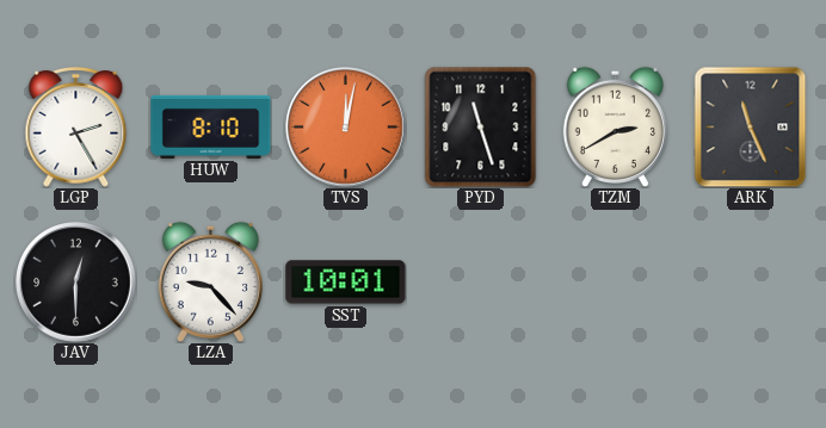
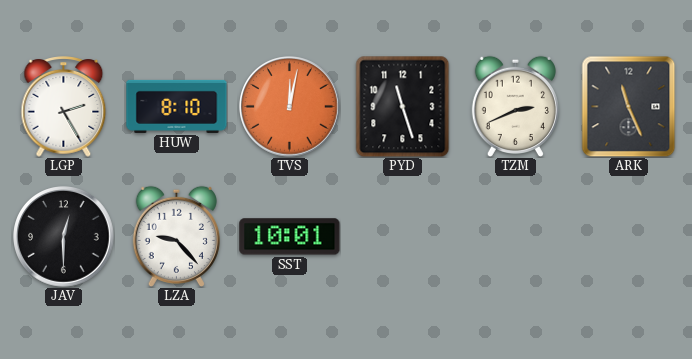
TZM: 2:40 -> 2:41 (515, 106)
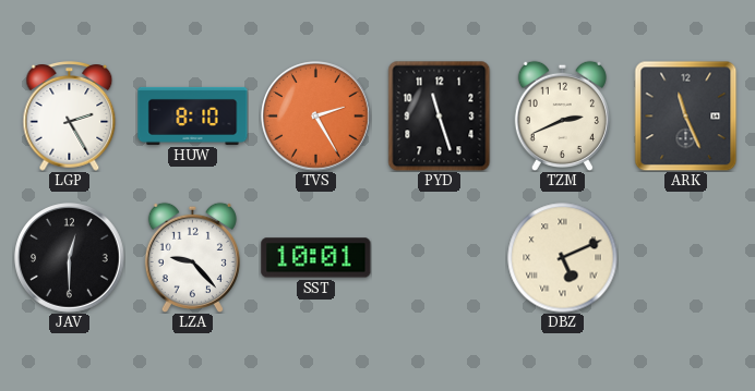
TVS: 12:02 -> 2:25 (316, 117)
DBZ: none -> 5:11 (563, 258)
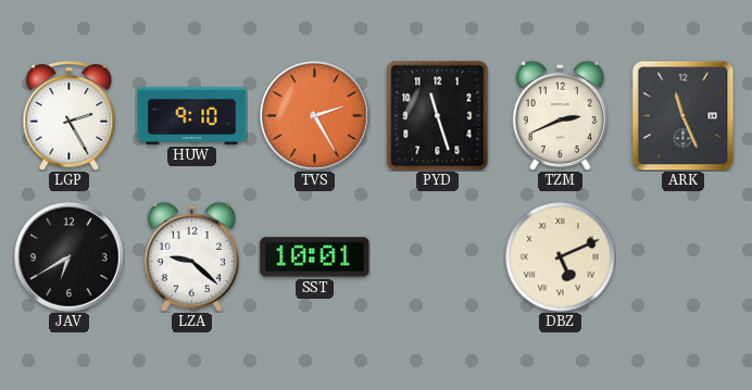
HUW: 8:10 -> 9:10 (192, 115)
JAV: 12:30 -> 6:40 (70, 257)
LZA: 9:23 -> 9:22 (191, 256)
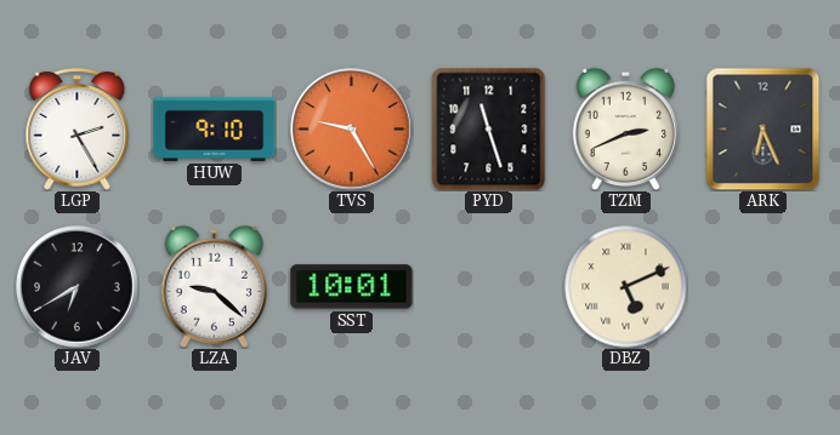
TVS: 2:25 -> 9:25 (352, 130)
ARK: 11:26 -> 6:26 (764, 128)
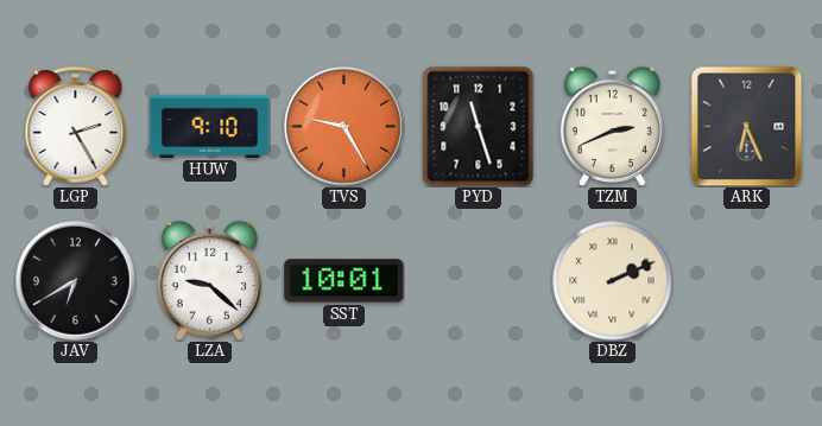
DBZ: 5:11 -> 2:11 (613, 281)
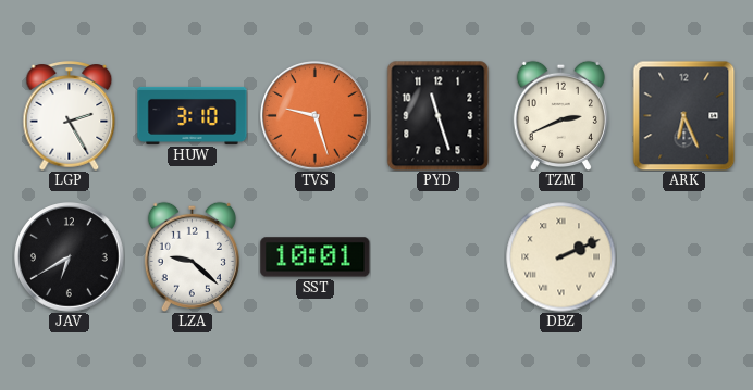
HUW: 9:10 -> 3:10 (193, 115)
TVS: 9:25 -> 9:27 (316, 116)
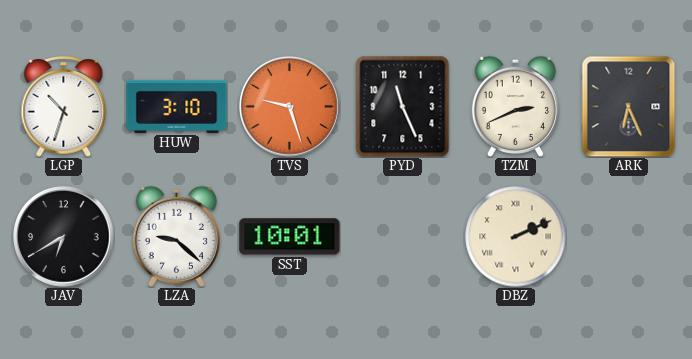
LGP: 2:25 -> 10:33 (64, 107)
PYD: 11:27 -> 11:26 (403, 106)
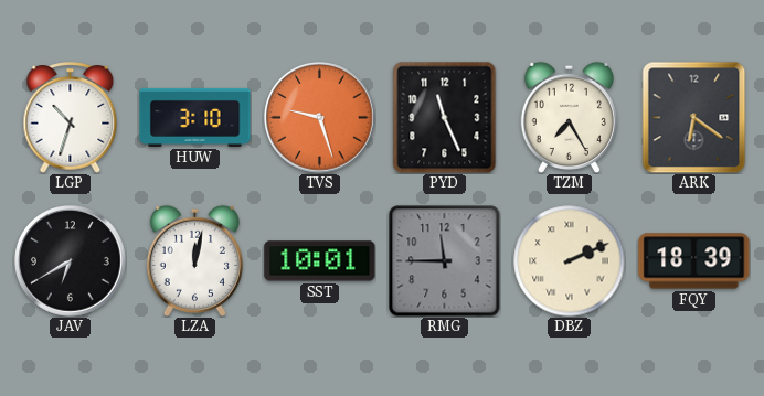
TZM: 2:41 -> 7:25 (569, 117)
ARK: 6:26 -> 6:21 (694, 117)
LZA: 9:22 -> 12:02 (194, 260)
RMG: none -> 11:45 (445, 261)
FQY: none -> 18:39 (694, 261)
